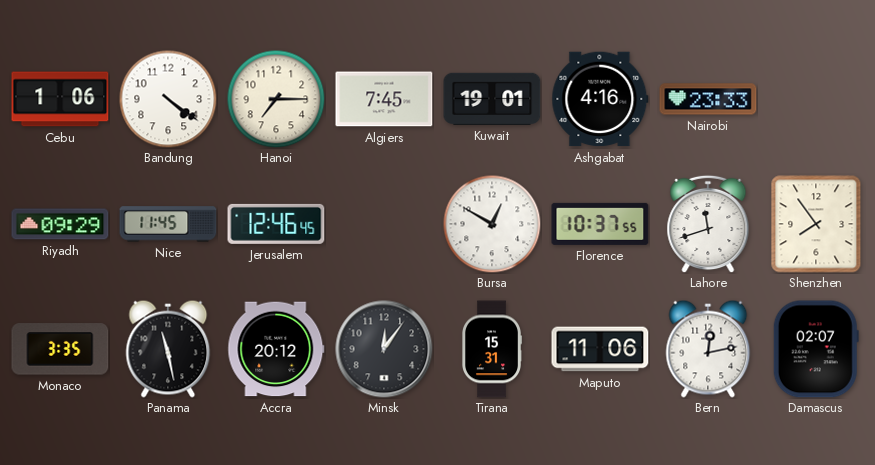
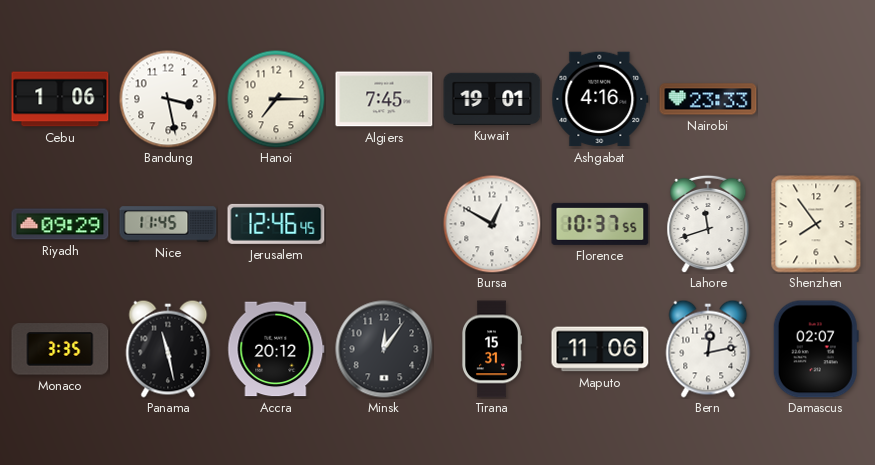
Bandung: 4:21 -> 3:28 (168, 99)
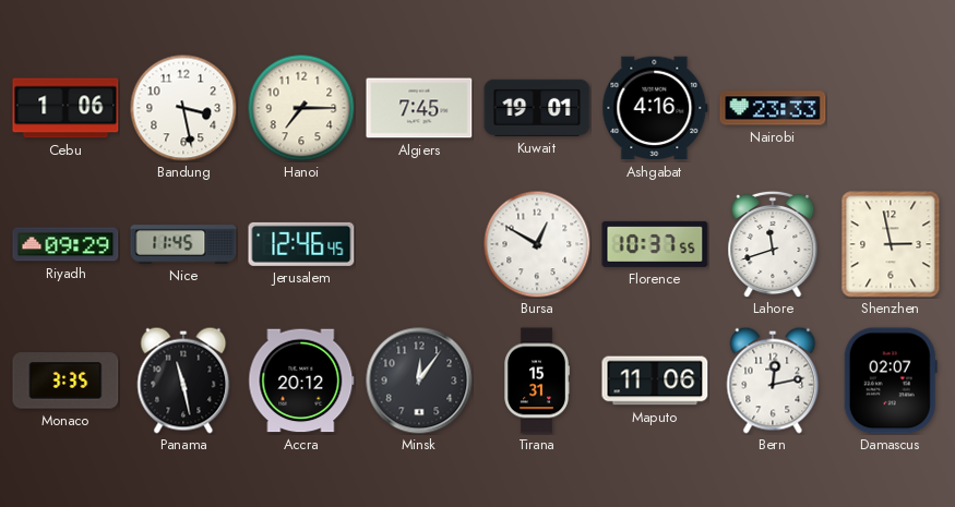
Shenzhen: 7:54 -> 2:58 (891, 244)
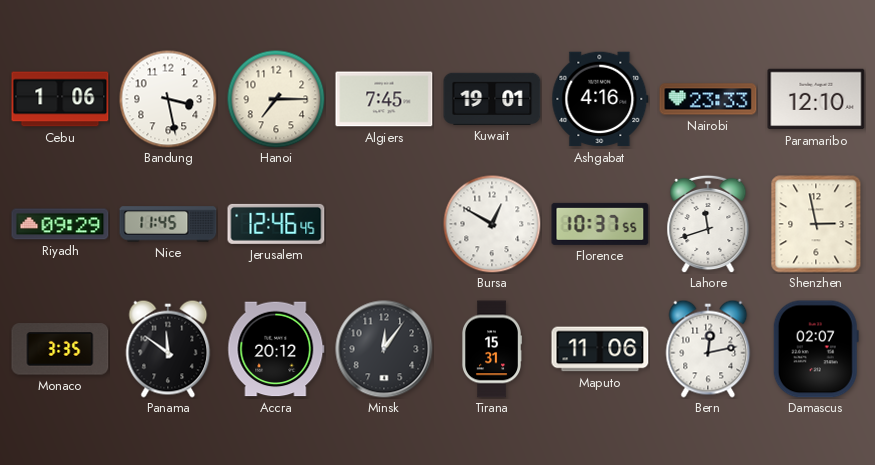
Paramaribo: none -> 12:10 (816, 99)
Panama: 11:28 -> 11:51 (168, 349)
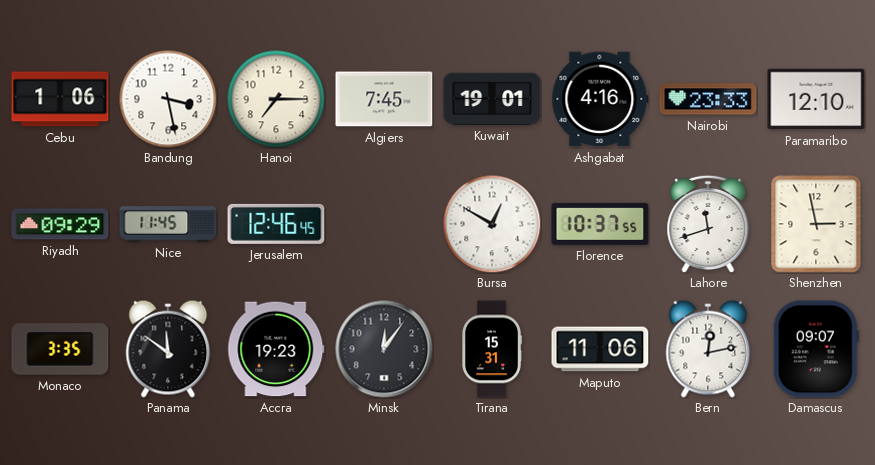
Accra: 20:12 -> 19:23 (276, 349)
Damascus: 02:07 -> 09:07 (816, 349)
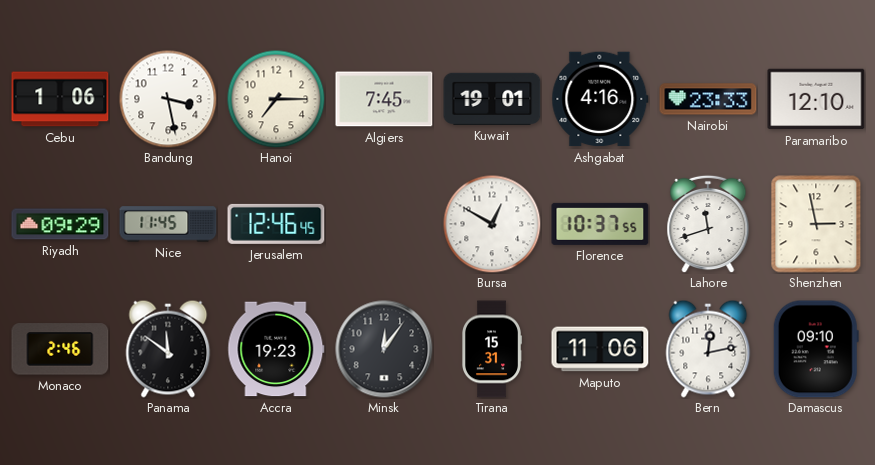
Monaco: 3:35 -> 2:46 (60, 349)
Damascus: 09:07 -> 09:10 (816, 349)
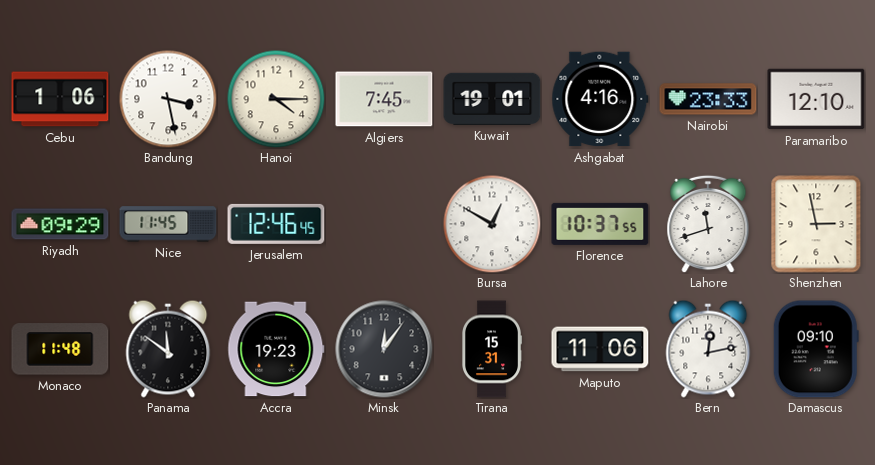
Hanoi: 7:15 -> 4:15 (276, 99)
Monaco: 2:46 -> 11:48 (60, 349)
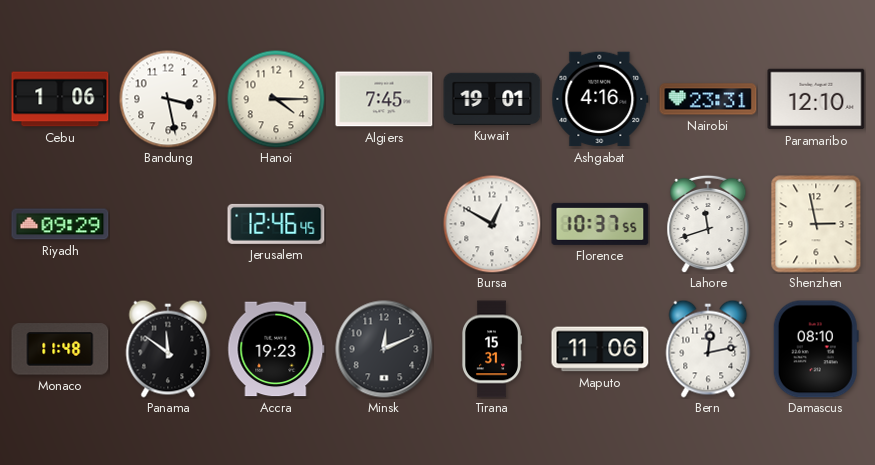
Nairobi: 23:33 -> 23:31 (708, 99)
Nice: 11:45 -> none (168, 224)
Minsk: 12:06 -> 12:11 (384, 349)
Damascus: 09:10 -> 08:10 (816, 349)
